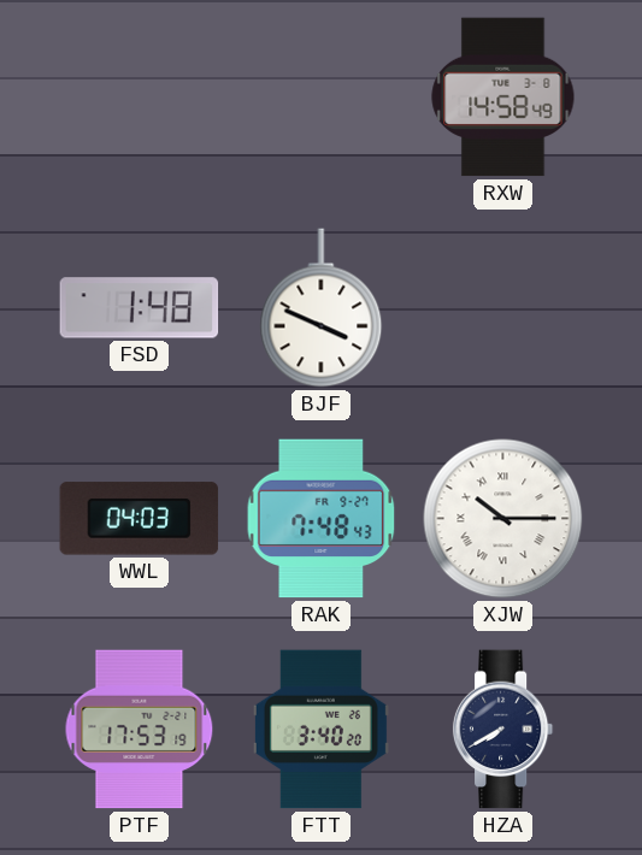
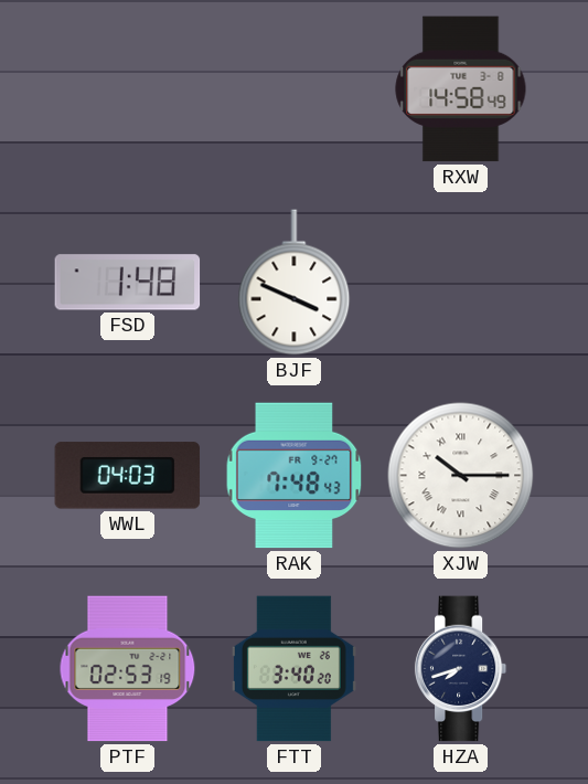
PTF: 17:53 -> 02:53 (128, 669)
HZA: 7:40 -> 7:42 (461, 669)
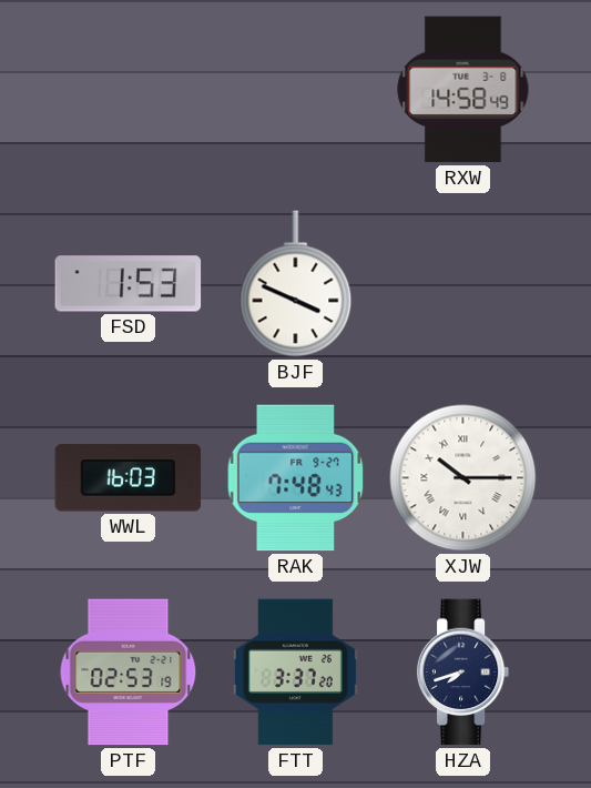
FSD: 1:48 -> 1:53 (129, 284)
WWL: 04:03 -> 16:03 (129, 478)
FTT: 3:40 -> 3:37 (295, 673)
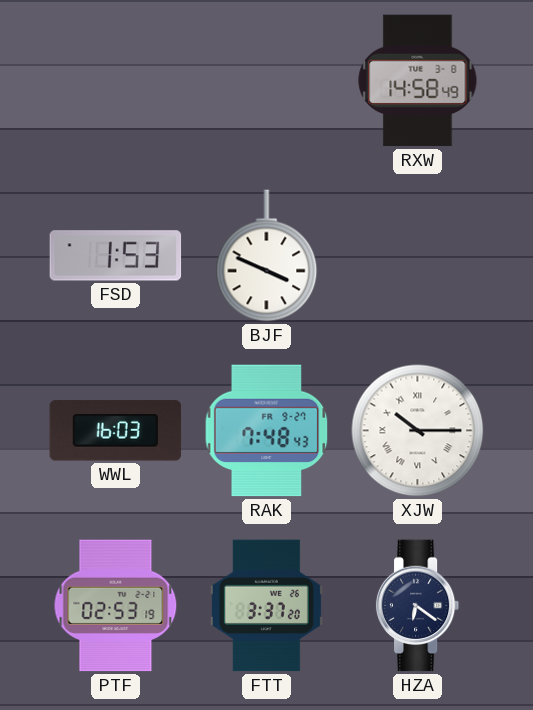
HZA: 7:42 -> 6:21 (418, 606)
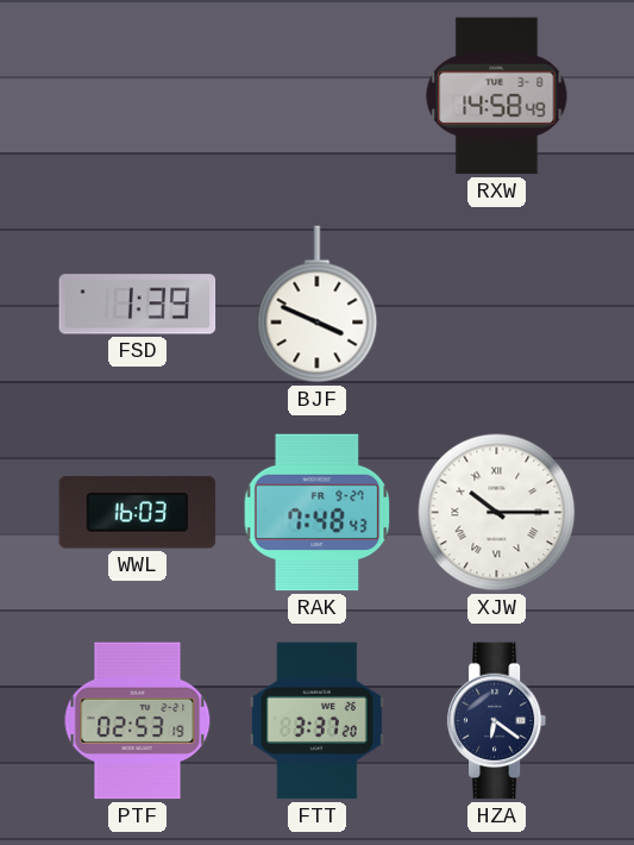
FSD: 1:53 -> 1:39 (138, 305)
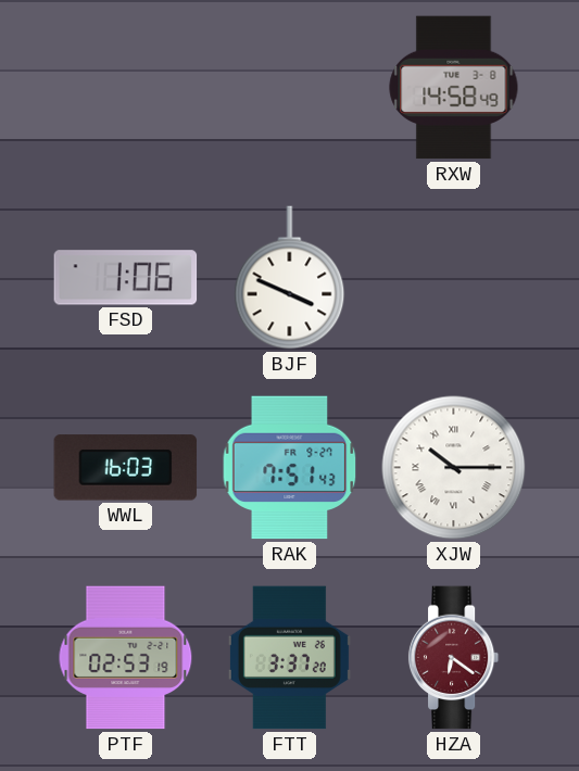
FSD: 1:39 -> 1:06 (126, 278)
RAK: 7:48 -> 7:51 (290, 468)
HZA dial: navy -> burgundy (454, 658)
